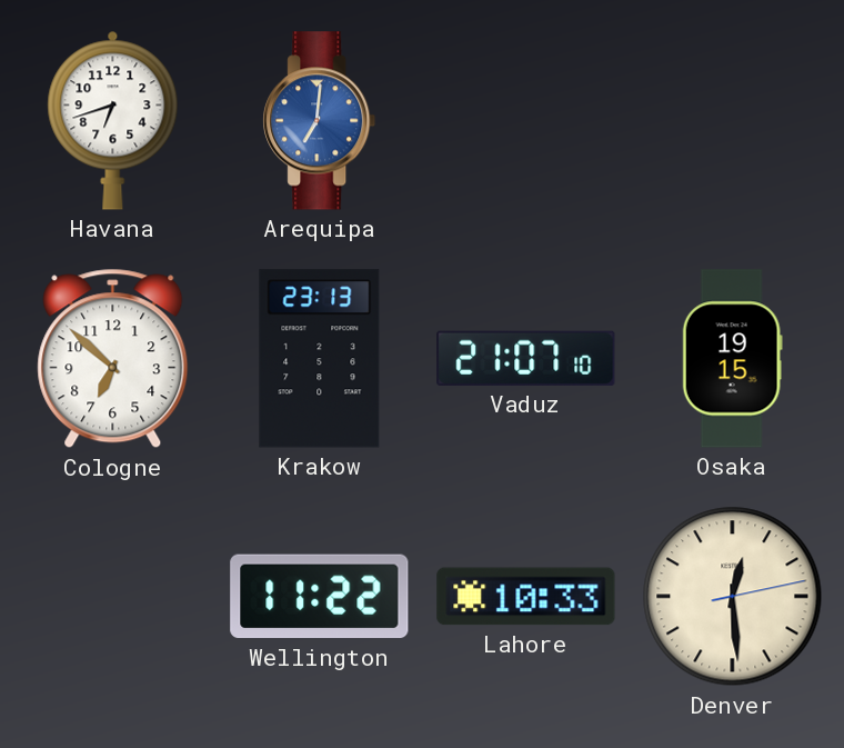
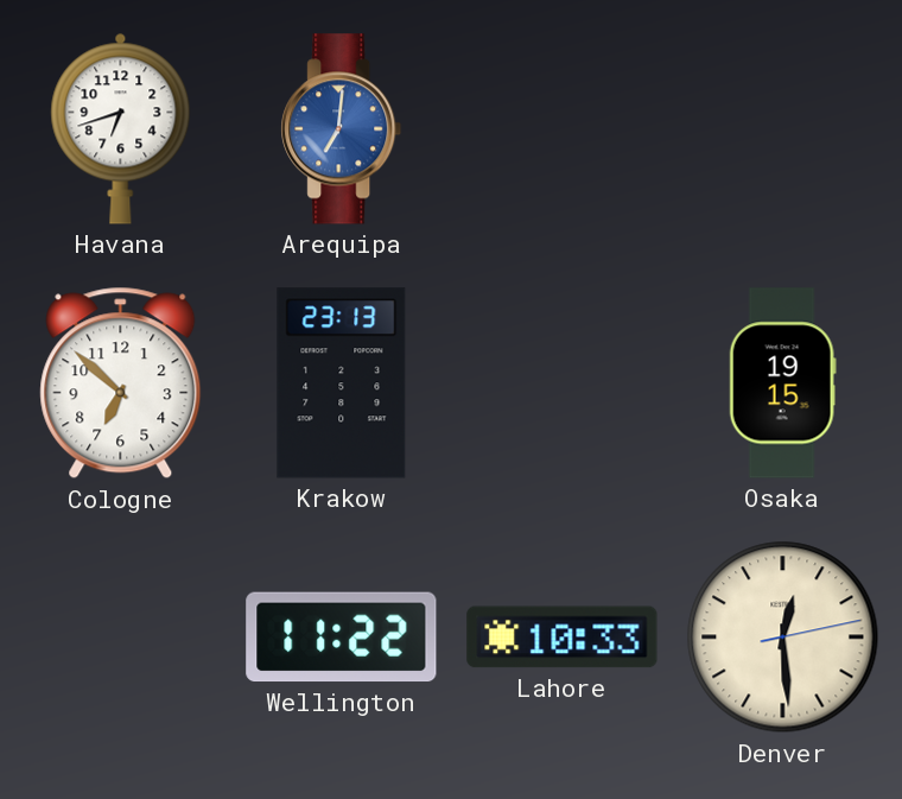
Vaduz: 21:07 -> none (526, 358)
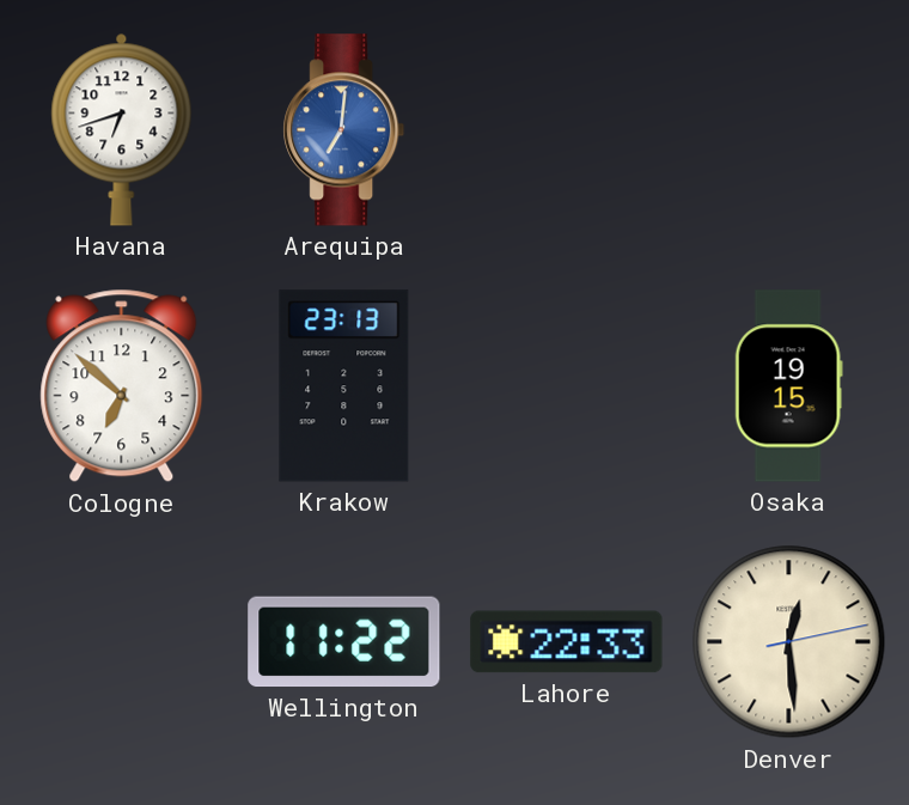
Lahore: 10:33 -> 22:33 (567, 642)
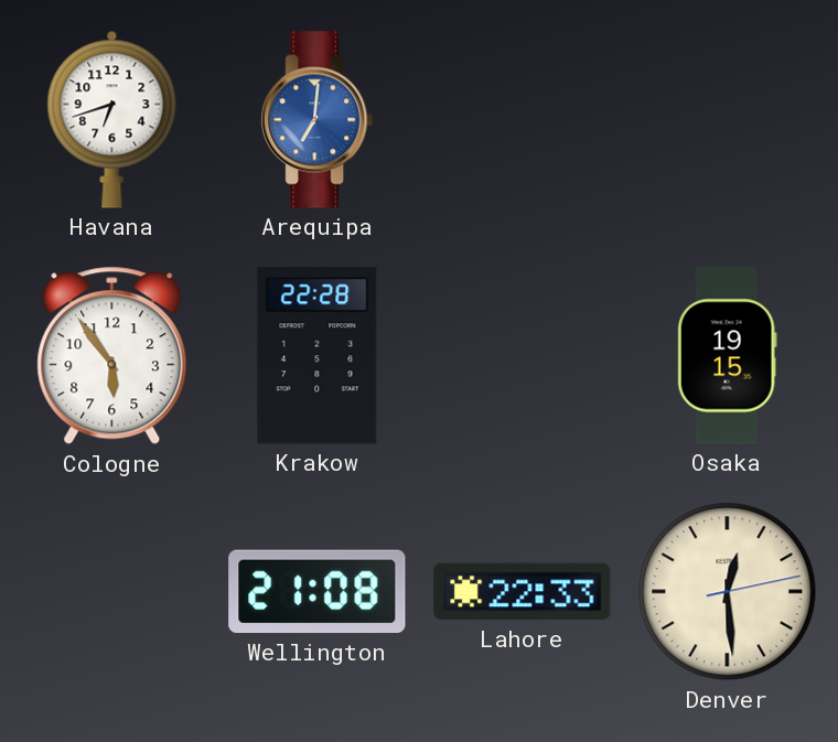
Cologne: 6:52 -> 5:54 (112, 356)
Krakow: 23:13 -> 22:28 (318, 356)
Wellington: 11:22 -> 21:08 (318, 592)
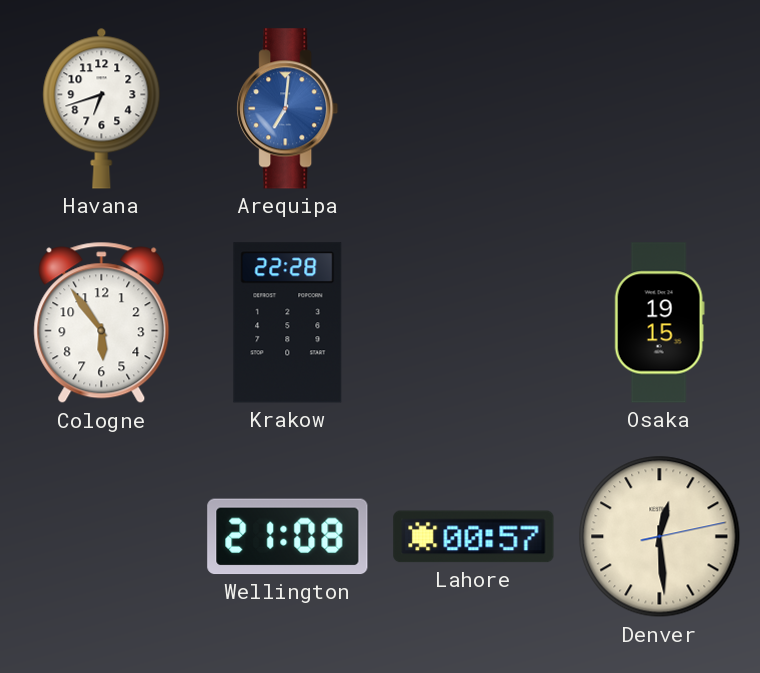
Lahore: 22:33 -> 00:57 (474, 537)
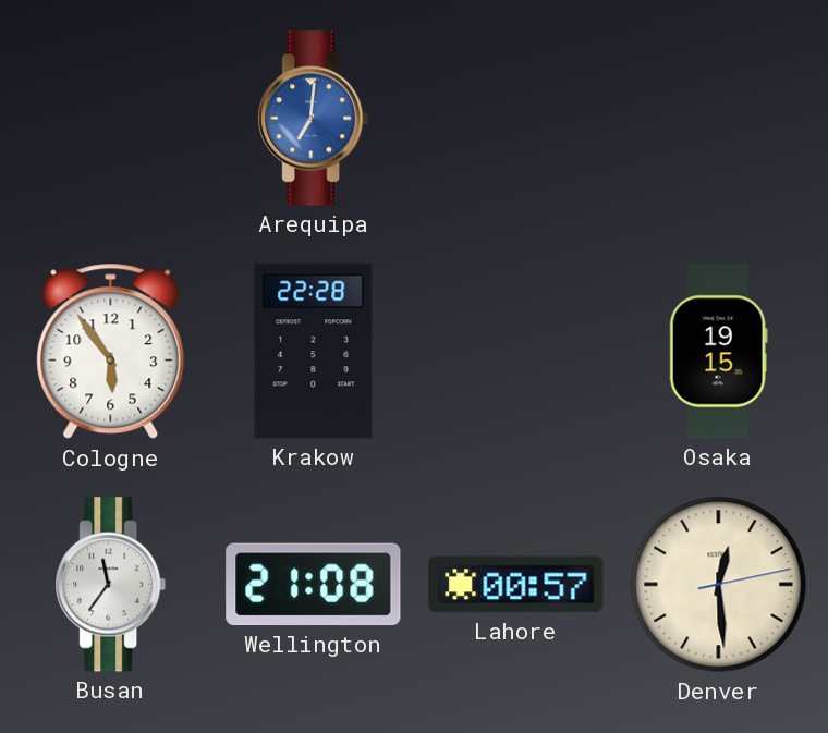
Havana: 6:42 -> none (102, 108)
Busan: none -> 11:36 (111, 585)
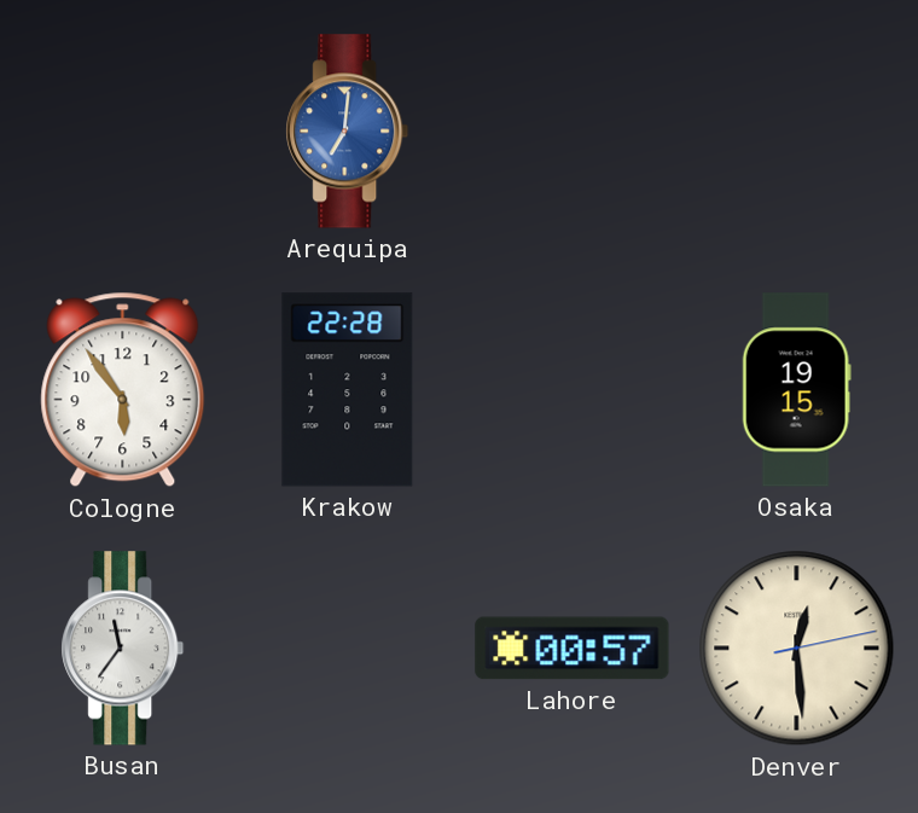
Wellington: 21:08 -> none (314, 585)
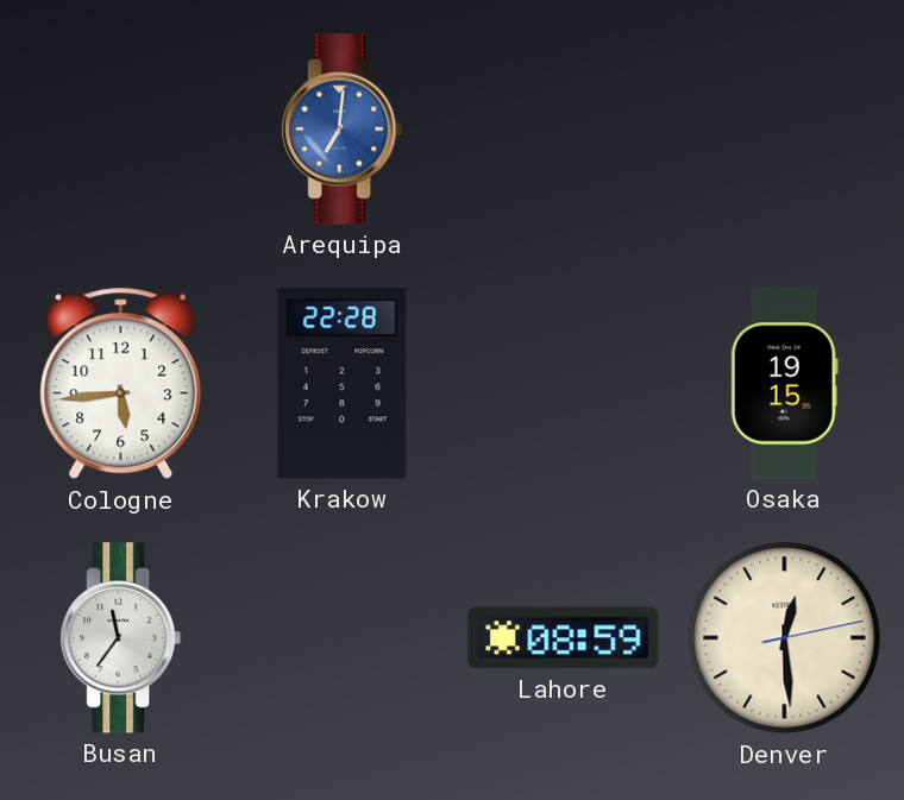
Cologne: 5:54 -> 5:44 (121, 384)
Lahore: 00:57 -> 08:59 (564, 638)
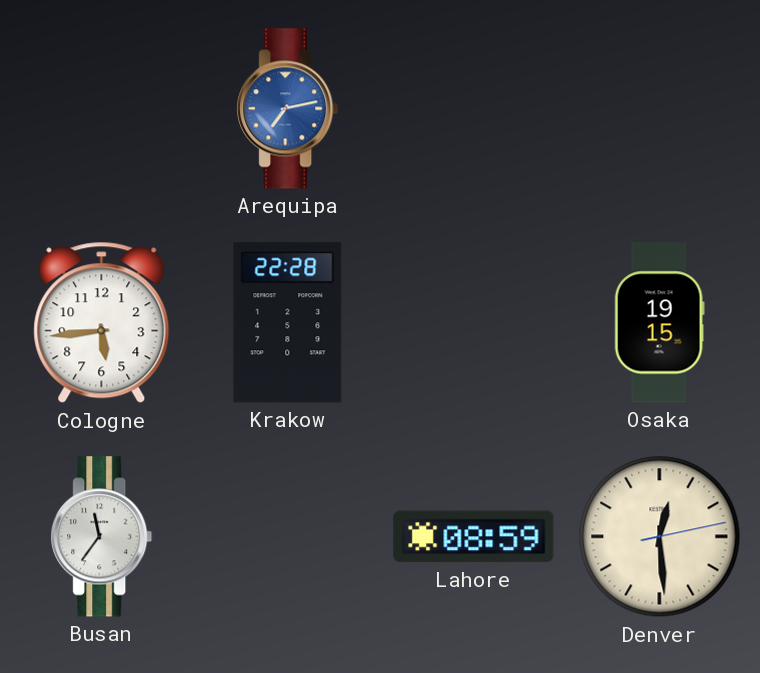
Arequipa: 7:01 -> 7:13 (288, 109)
